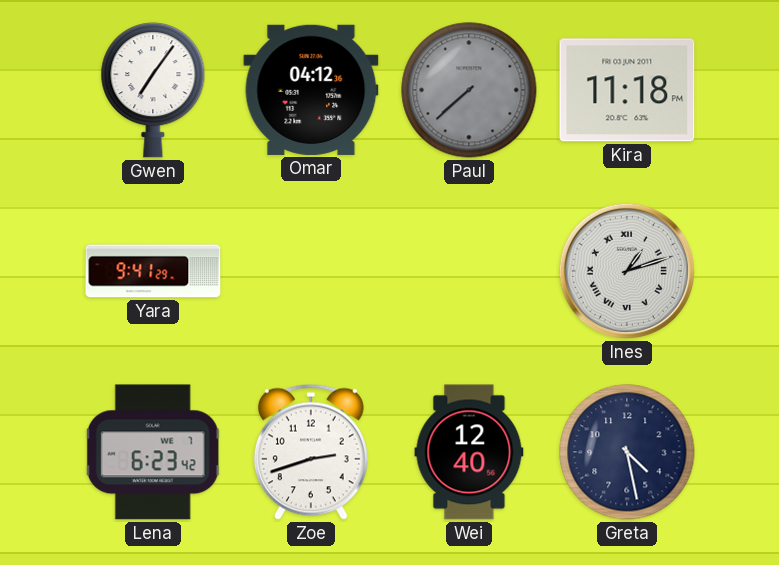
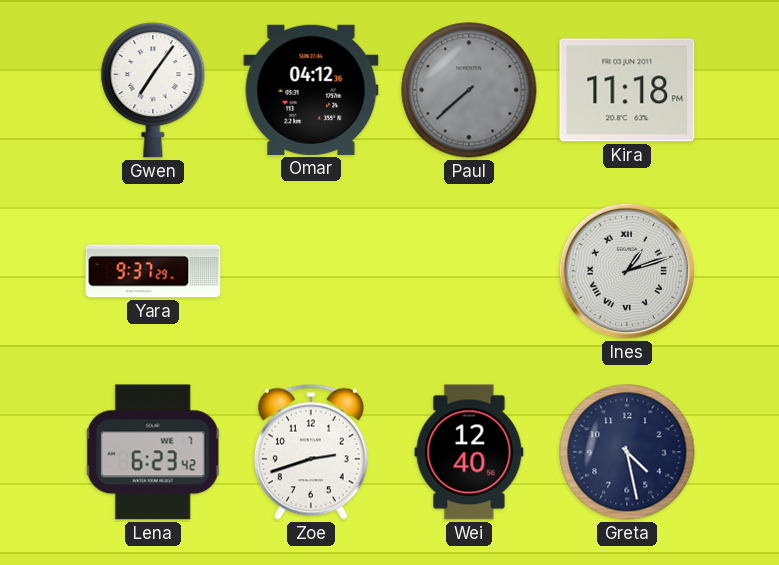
Yara: 9:41 -> 9:37 (153, 271)
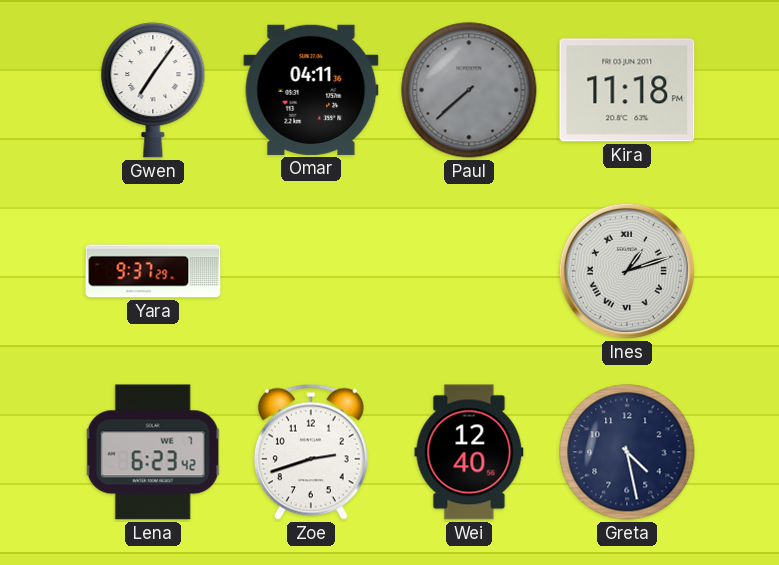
Omar: 04:12 -> 04:11 (311, 90)
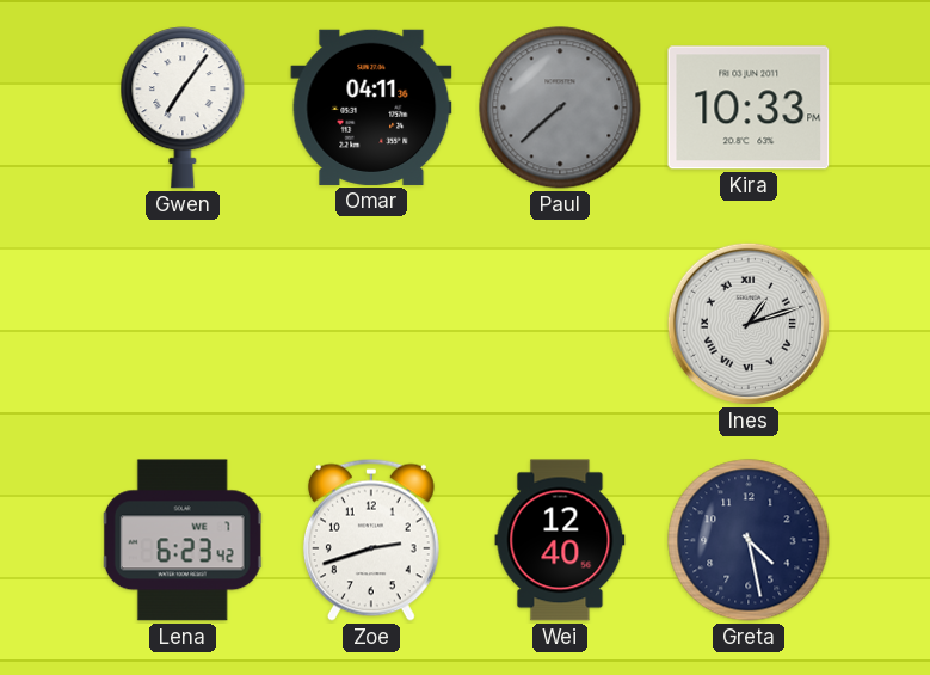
Kira: 11:18 -> 10:33 (749, 108)
Yara: 9:37 -> none (153, 271)
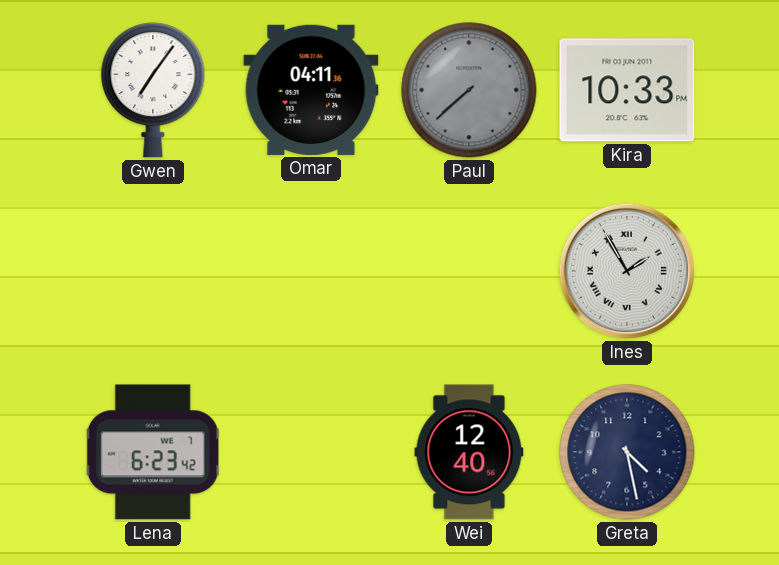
Ines: 1:12 -> 1:55 (627, 271)
Zoe: 2:42 -> none (371, 540)
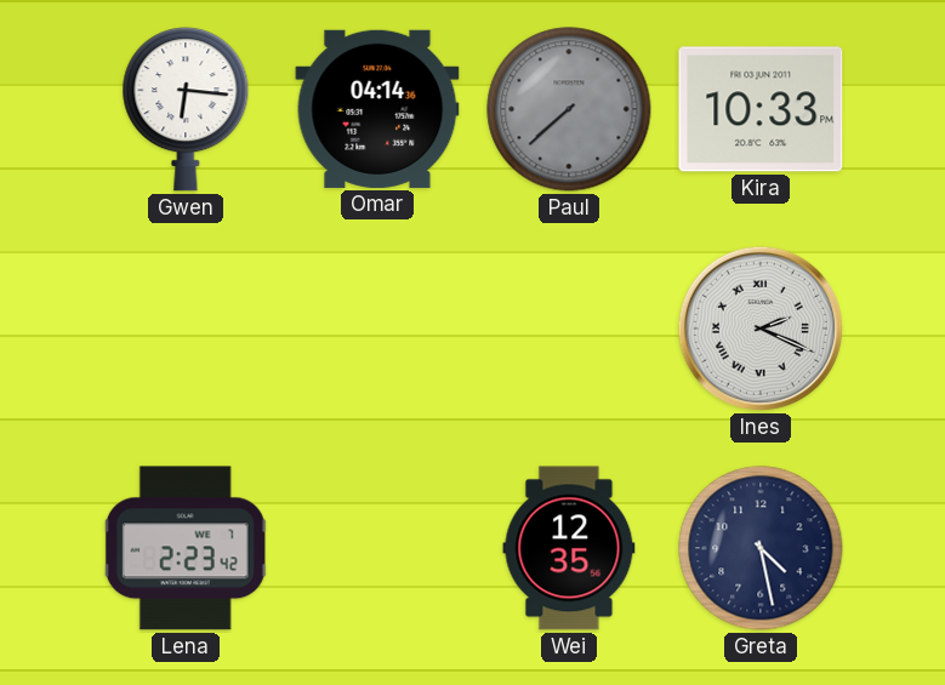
Gwen: 7:06 -> 6:16 (186, 109)
Omar: 04:11 -> 04:14 (377, 109)
Ines: 1:55 -> 2:19 (761, 329)
Lena: 6:23 -> 2:23 (186, 548)
Wei: 12:40 -> 12:35 (569, 548)
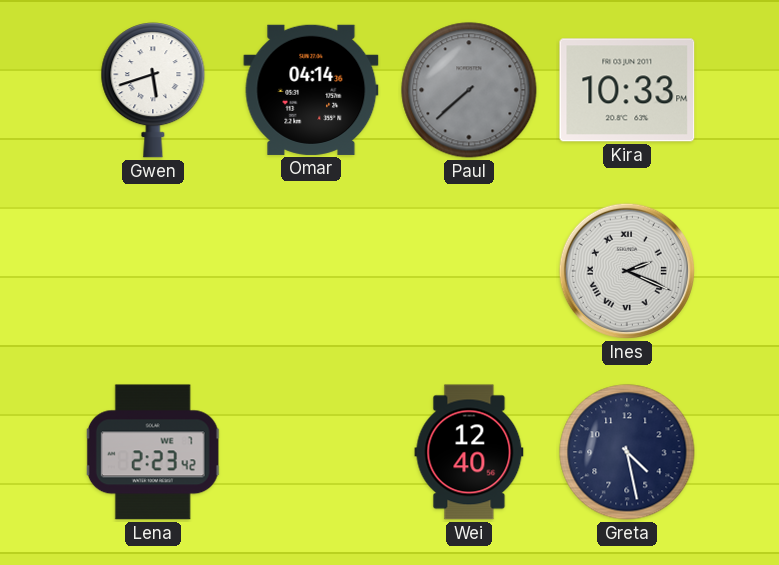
Gwen: 6:16 -> 5:42 (153, 90)
Wei: 12:35 -> 12:40 (469, 452)
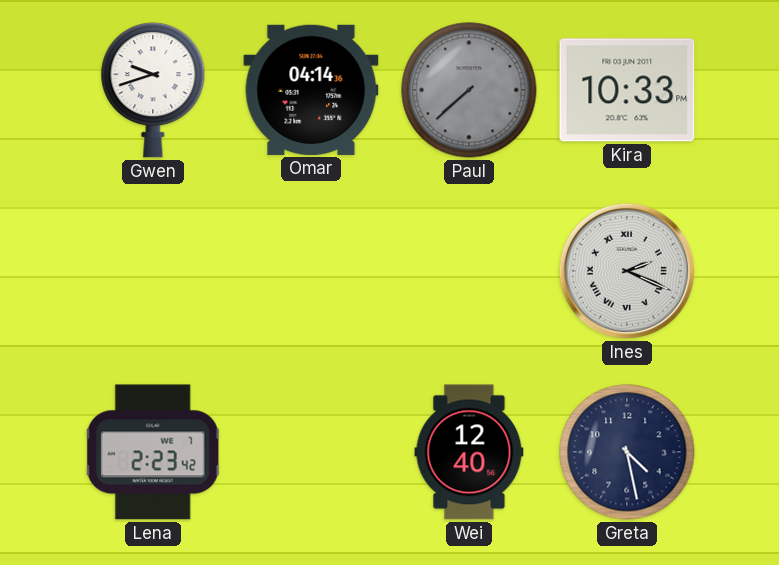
Gwen: 5:42 -> 9:42 (153, 90)
